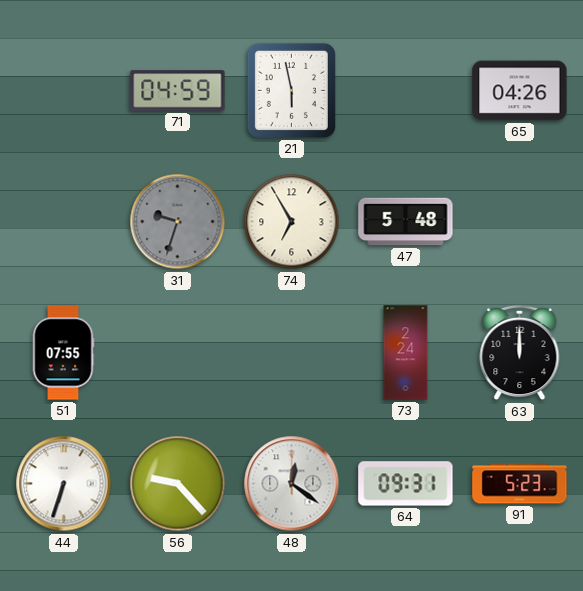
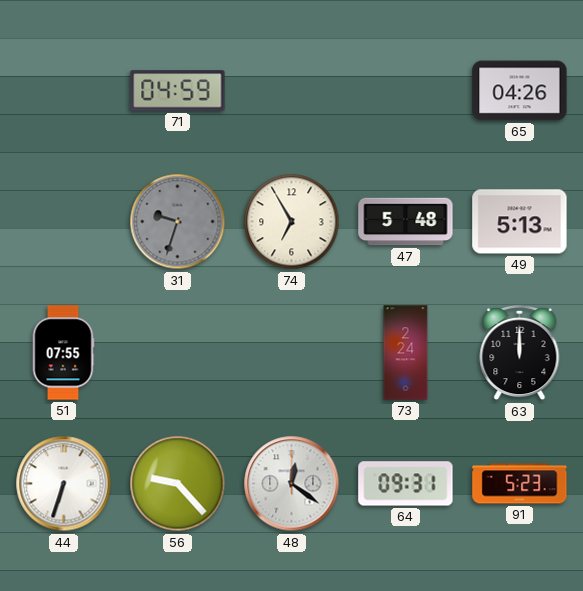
21: 5:58 -> none (291, 90)
49: none -> 5:13 (520, 222)
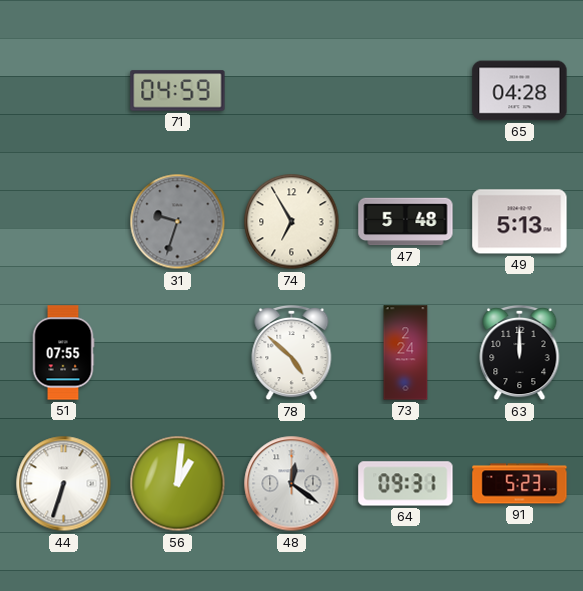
65: 04:26 -> 04:28 (520, 91)
78: none -> 4:52 (292, 353)
56: 9:23 -> 1:01 (178, 484)
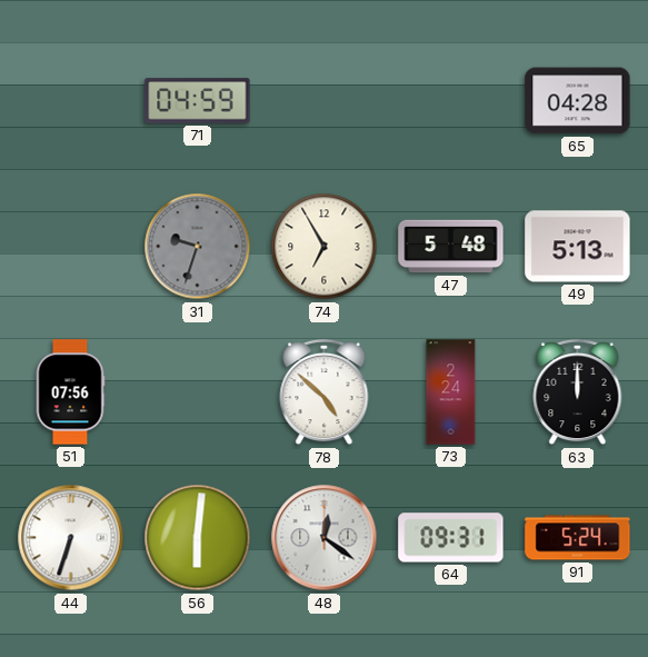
51: 07:55 -> 07:56 (70, 392)
56: 1:01 -> 6:01 (198, 538)
91: 5:23 -> 5:24 (578, 538)
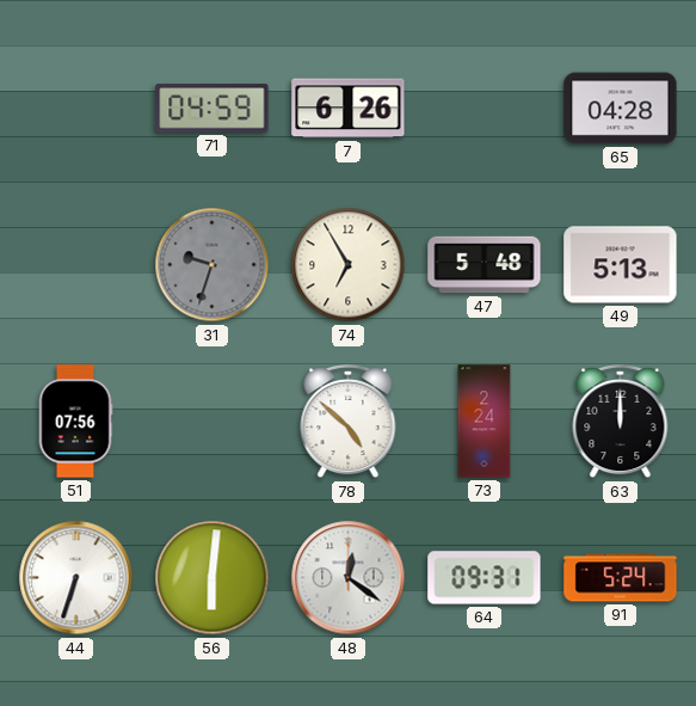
7: none -> 6:26 (349, 109)
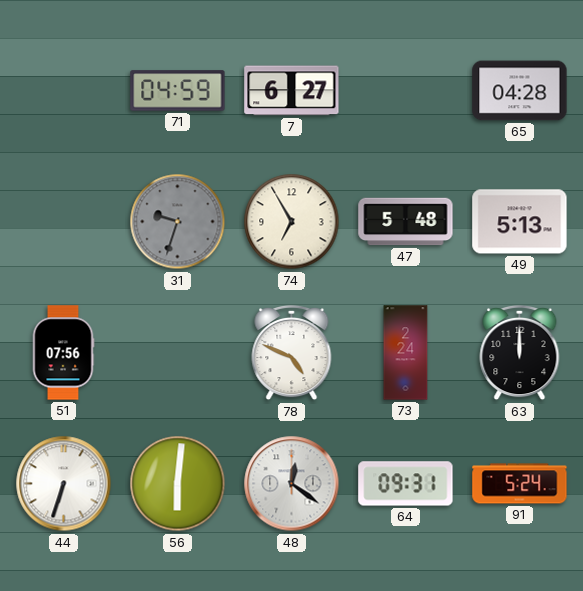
7: 6:26 -> 6:27 (292, 91)
78: 4:52 -> 4:49 (292, 353)
